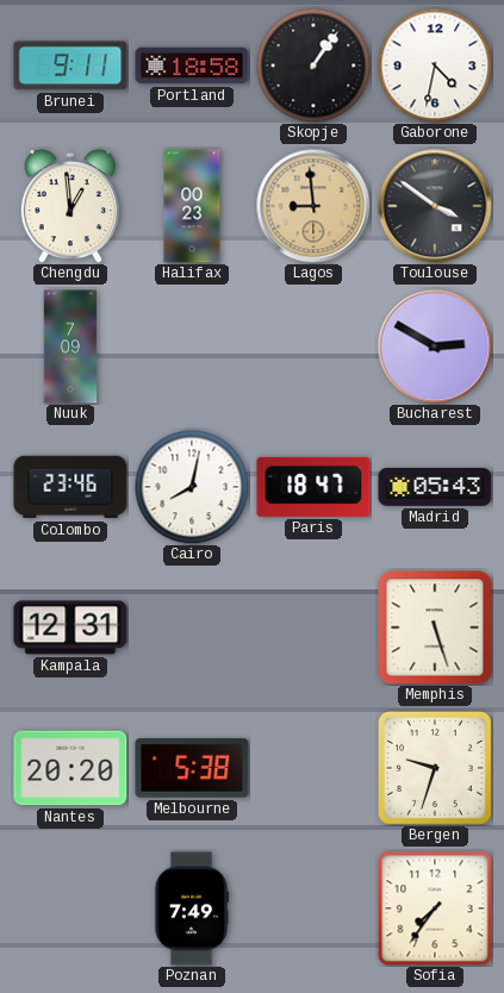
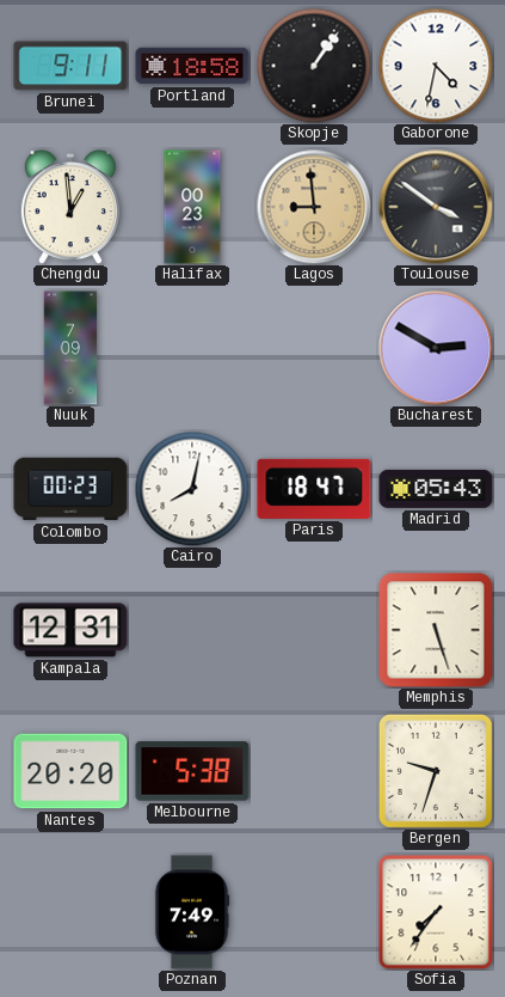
Colombo: 23:46 -> 00:23 (70, 489)
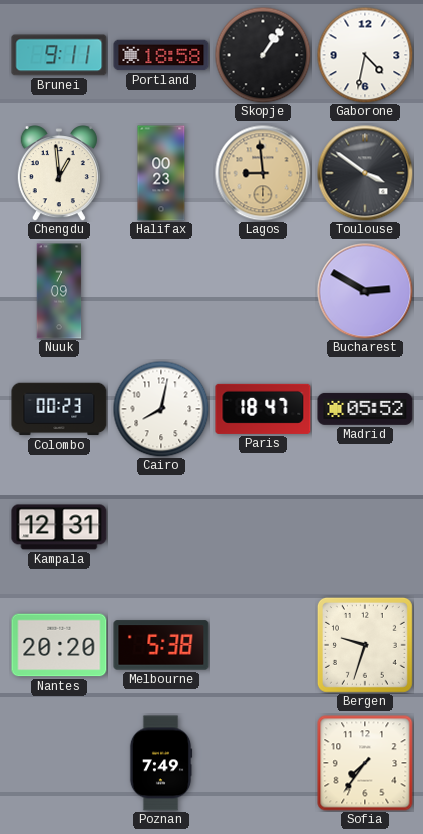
Madrid: 05:43 -> 05:52 (365, 409)
Memphis: 5:27 -> none (436, 630)
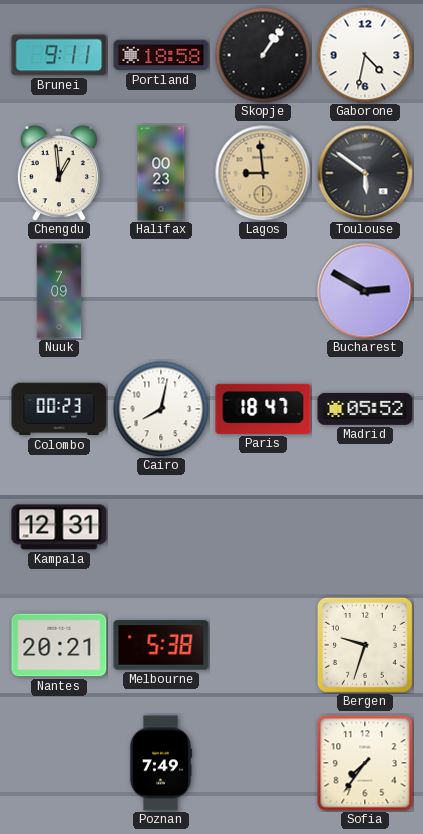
Toulouse: 3:51 -> 5:51 (365, 173)
Nantes: 20:20 -> 20:21 (59, 645)
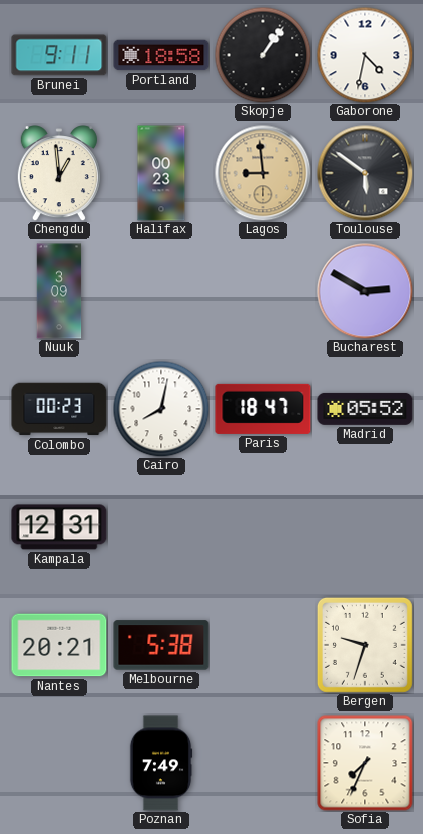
Nuuk: 7:09 -> 3:09 (59, 291)
Sofia: 7:36 -> 7:34 (365, 763)
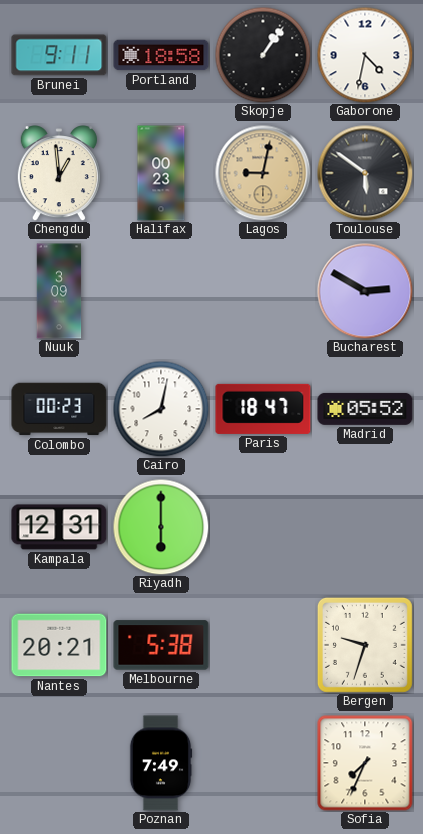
Lagos: 8:59 -> 9:02 (263, 173)
Riyadh: none -> 6:00 (161, 527)
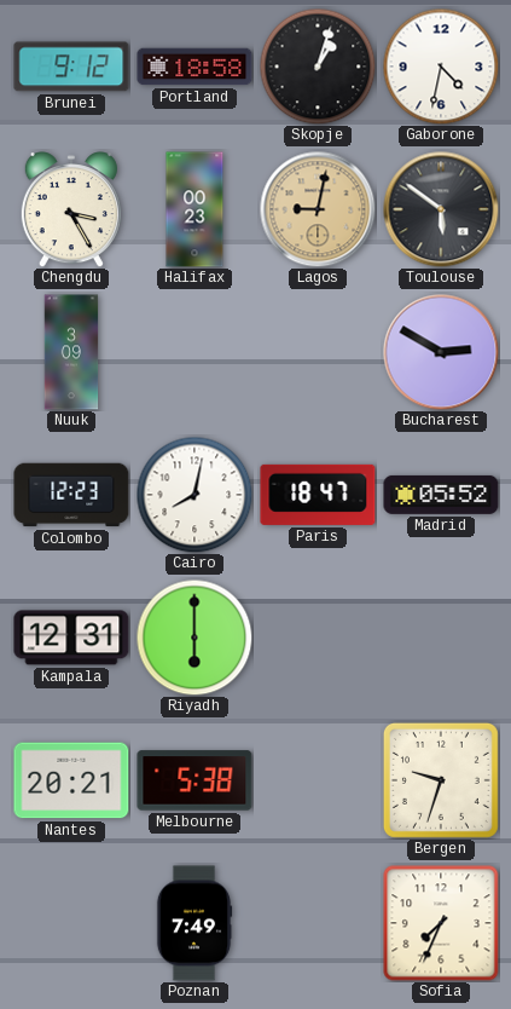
Brunei: 9:11 -> 9:12 (71, 67)
Skopje: 1:06 -> 1:03 (318, 67)
Chengdu: 12:59 -> 3:25 (71, 209)
Colombo: 00:23 -> 12:23 (71, 495)
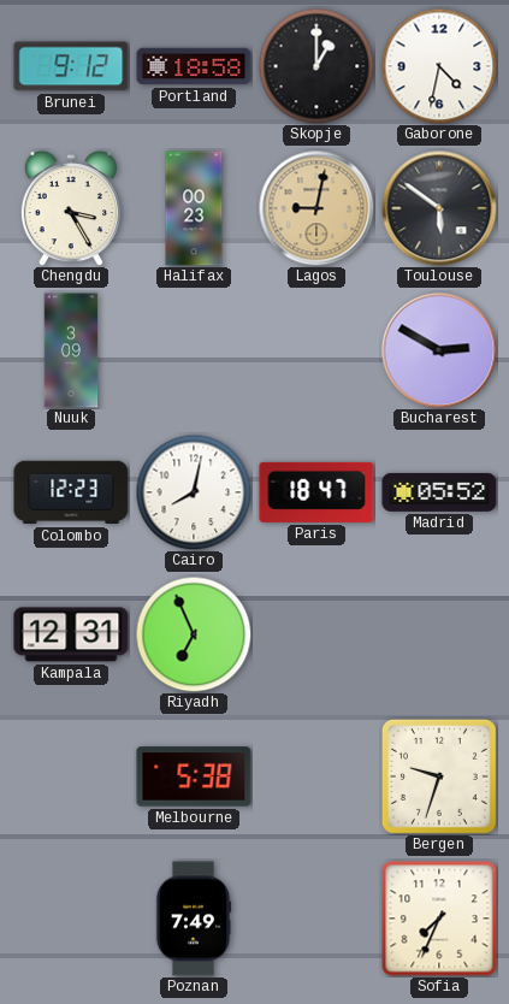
Skopje: 1:03 -> 1:00 (316, 66)
Riyadh: 6:00 -> 6:56 (194, 634)
Nantes: 20:21 -> none (71, 780)
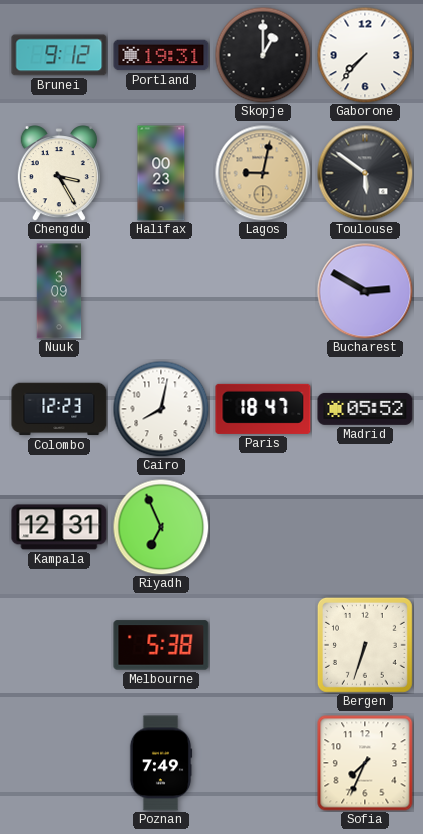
Portland: 18:58 -> 19:31 (161, 55)
Gaborone: 4:32 -> 7:37 (365, 55)
Bergen: 9:33 -> 6:33 (365, 645)
